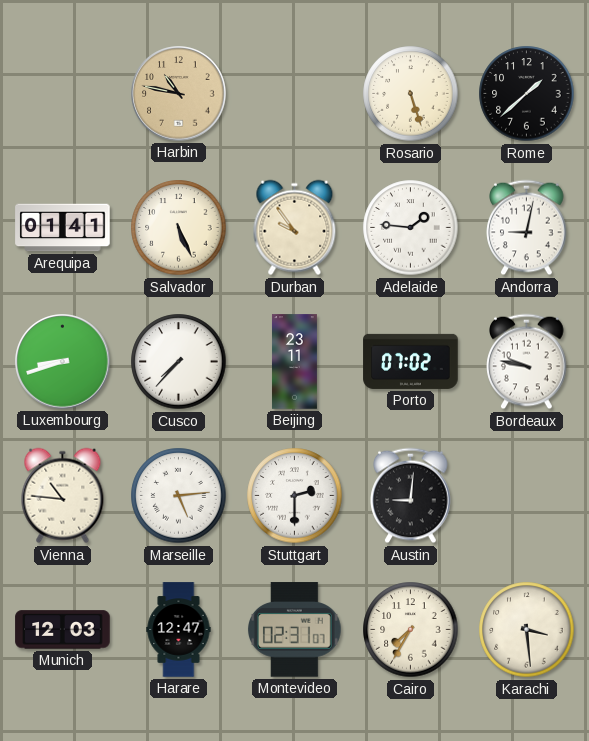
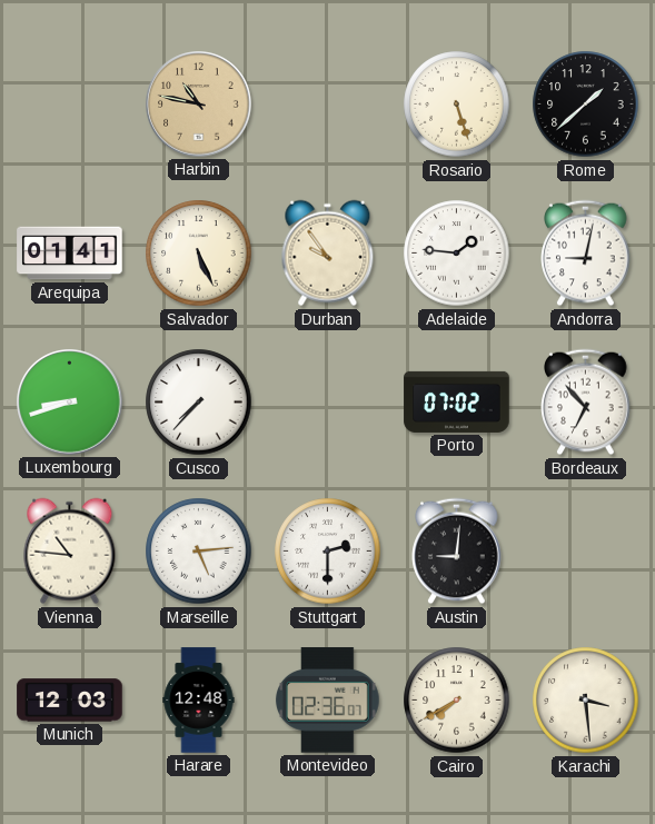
Beijing: 23:11 -> none (294, 362)
Bordeaux: 9:47 -> 6:53 (586, 403)
Harare: 12:47 -> 12:48 (199, 701)
Montevideo: 02:31 -> 02:36 (327, 701)
Cairo: 7:35 -> 7:40 (457, 701)
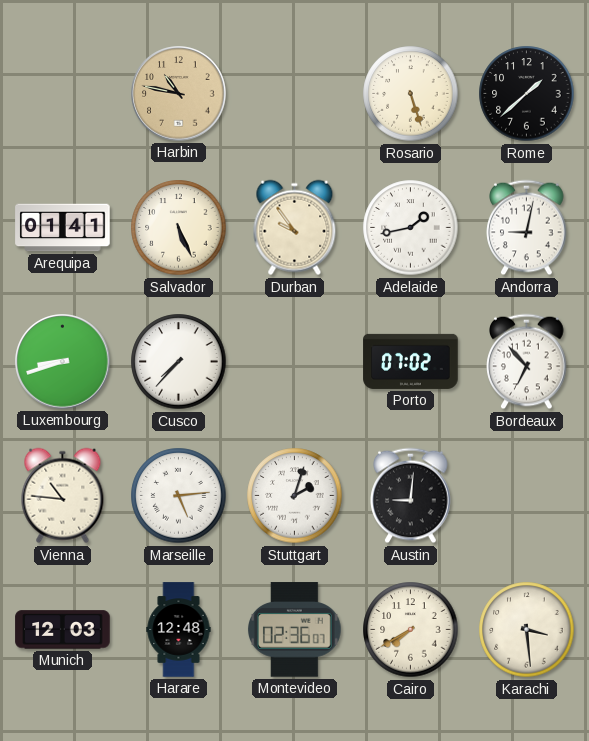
Adelaide: 1:46 -> 1:43 (411, 228)
Stuttgart: 2:30 -> 2:03 (295, 496)
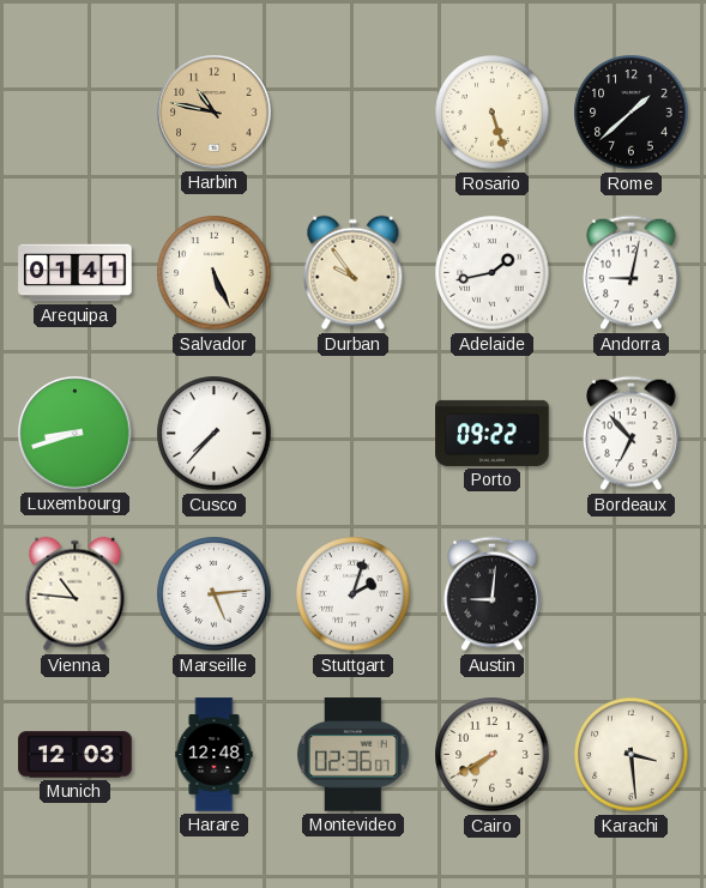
Porto: 07:02 -> 09:22 (493, 433)
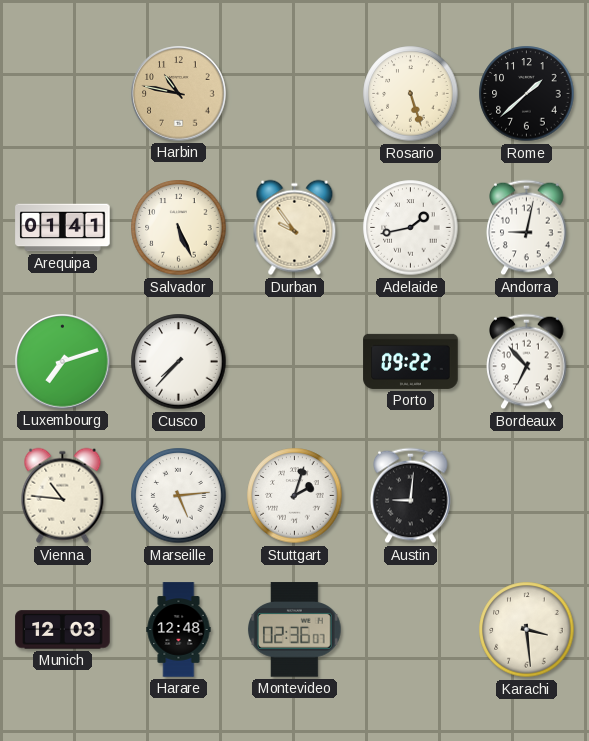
Luxembourg: 8:42 -> 7:12 (63, 362)
Cairo: 7:40 -> none (493, 755)
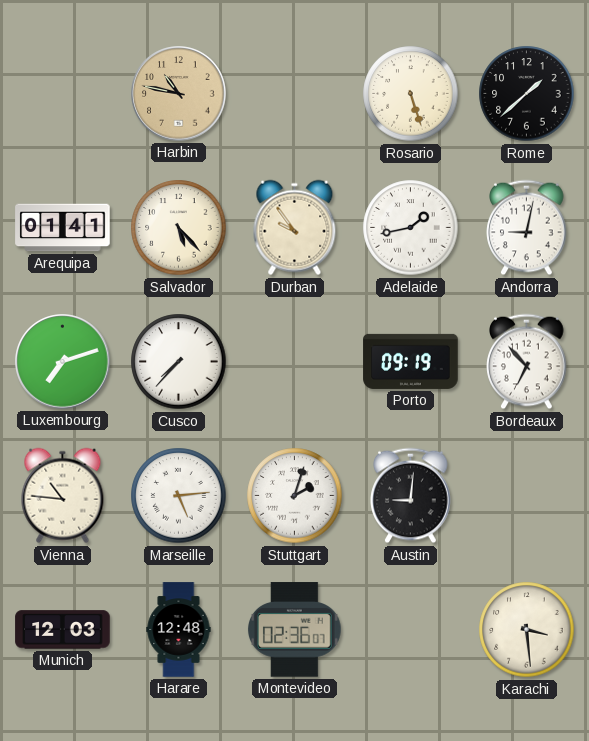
Salvador: 5:26 -> 5:23 (179, 228)
Porto: 09:22 -> 09:19 (411, 361)
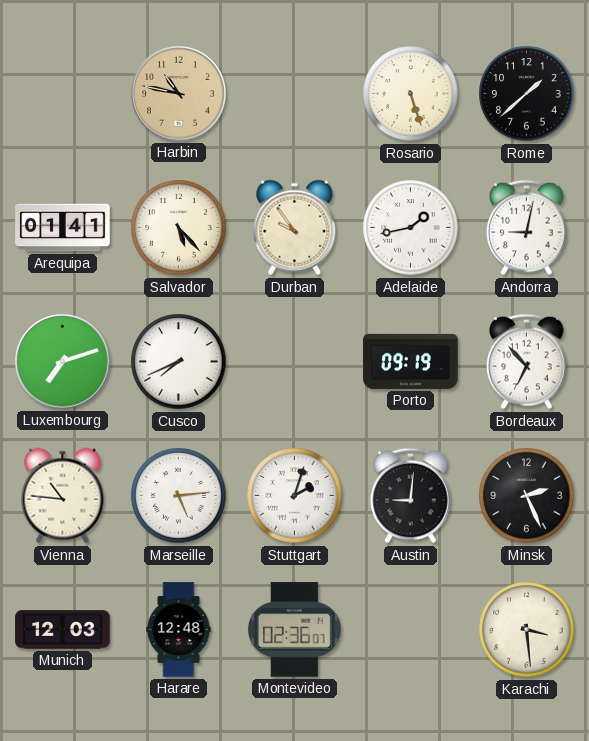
Cusco: 7:37 -> 7:41 (179, 362)
Minsk: none -> 2:26 (527, 496)
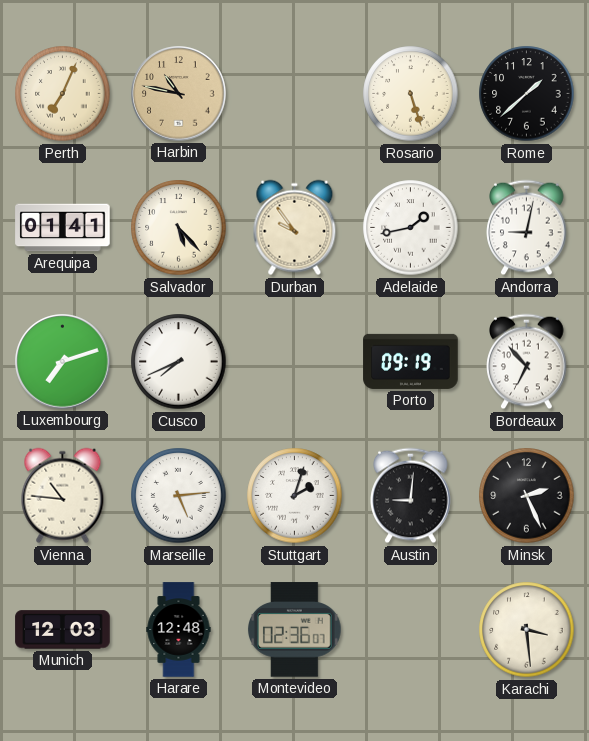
Perth: none -> 7:04 (63, 94)
